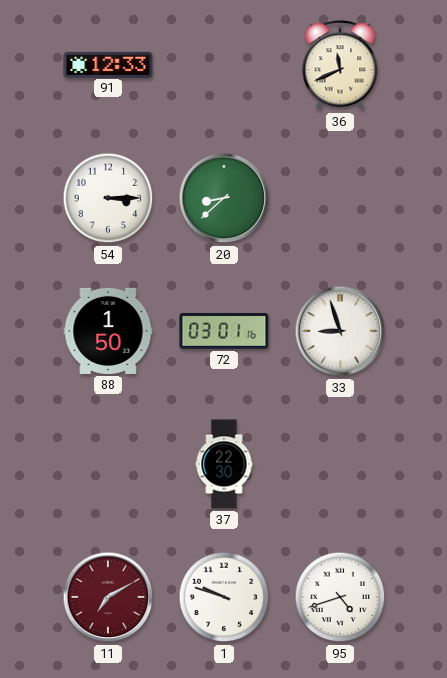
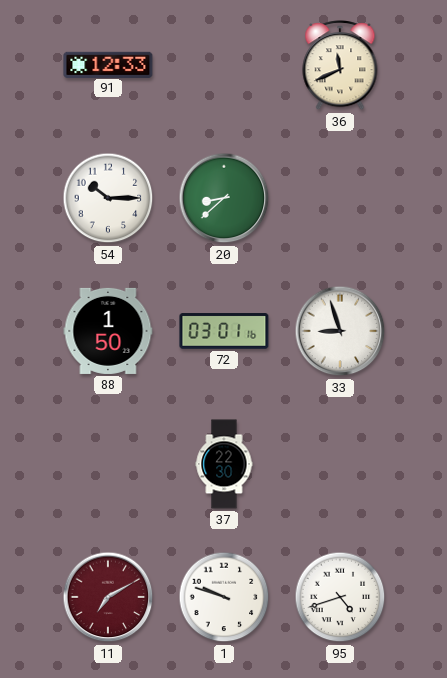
54: 3:15 -> 10:15 (108, 198)
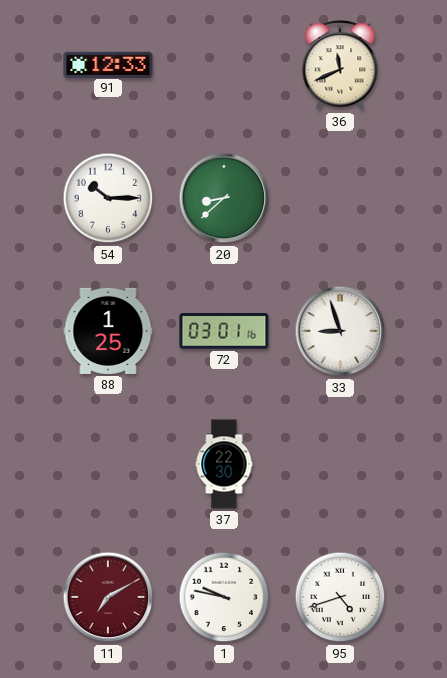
88: 1:50 -> 1:25 (108, 331)
1: 9:48 -> 9:47 (224, 597)
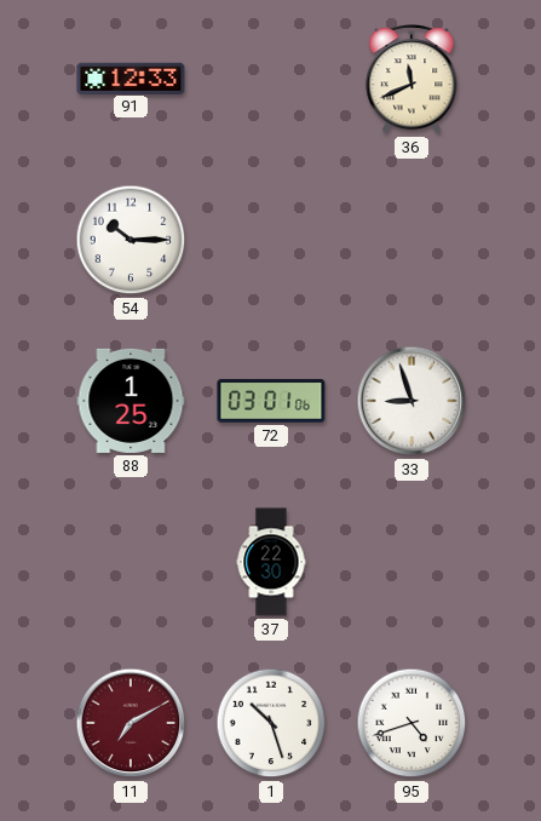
20: 8:38 -> none (224, 198)
72: 03:01:16 -> 03:01:06 (271, 401)
1: 9:47 -> 10:27 (271, 723)
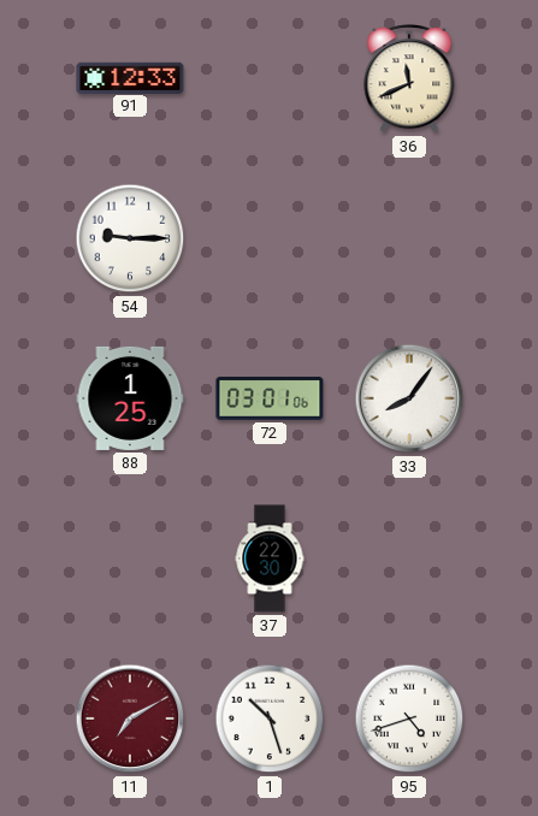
54: 10:15 -> 9:15 (130, 238)
33: 8:57 -> 8:06 (409, 398)
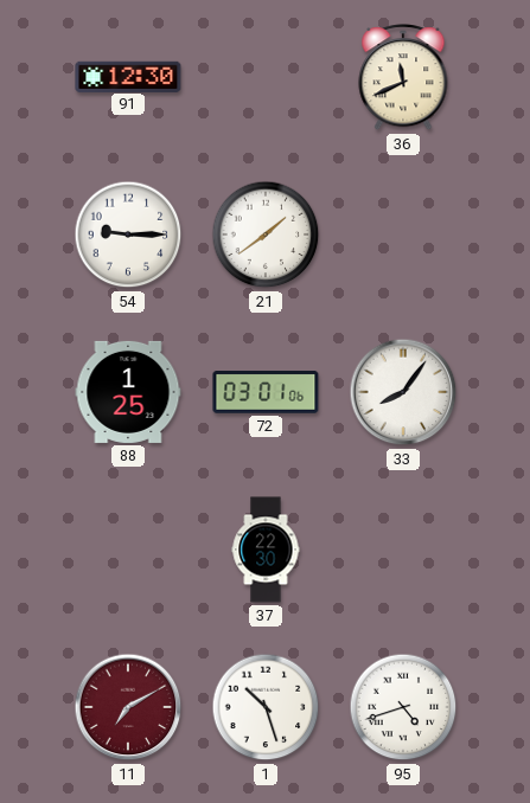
91: 12:33 -> 12:30 (128, 76)
21: none -> 1:39 (266, 235)
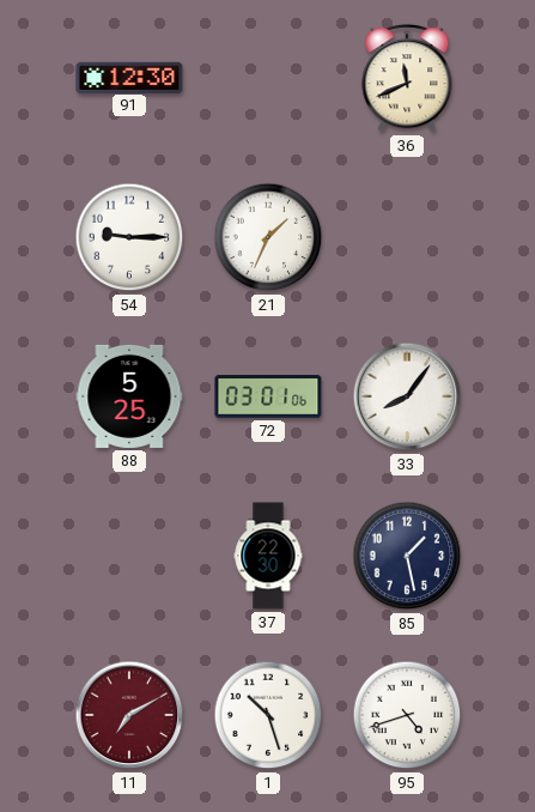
21: 1:39 -> 1:34 (268, 237)
88: 1:25 -> 5:25 (129, 396)
85: none -> 1:28 (407, 556)
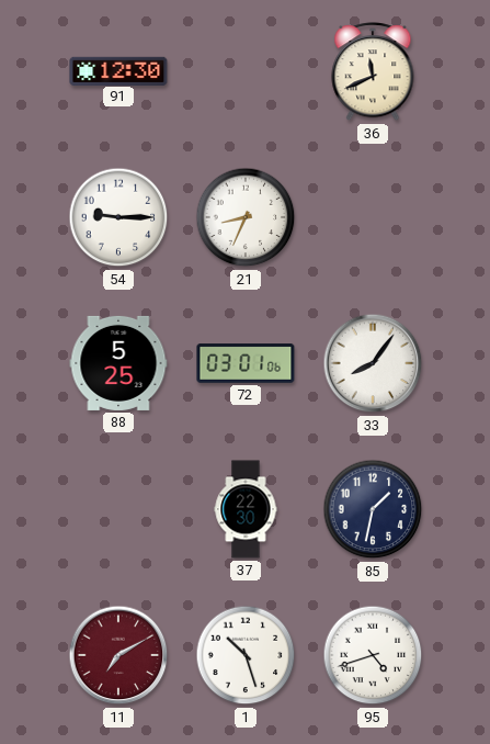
21: 1:34 -> 8:34 (246, 217)
85: 1:28 -> 1:32 (373, 509)
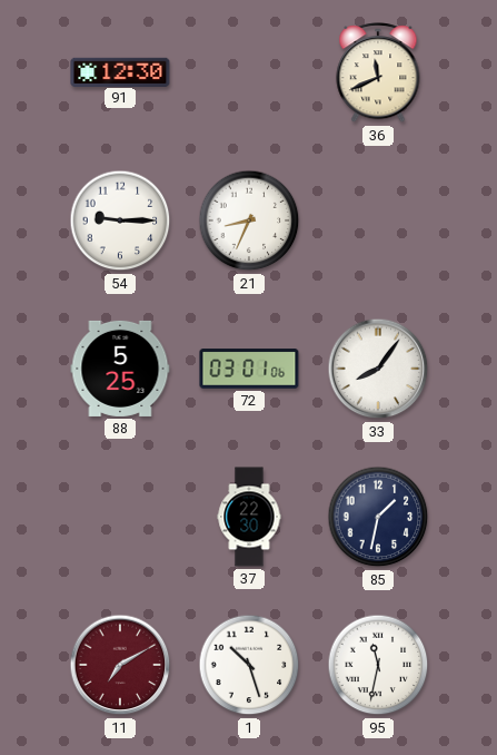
95: 4:42 -> 11:32 (378, 665)
